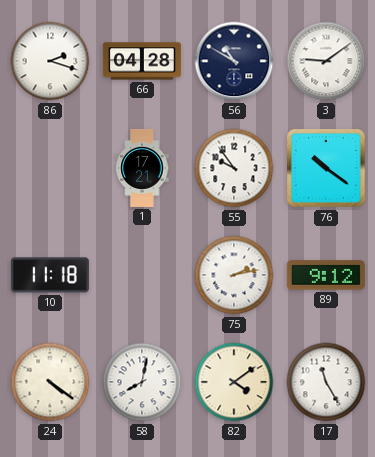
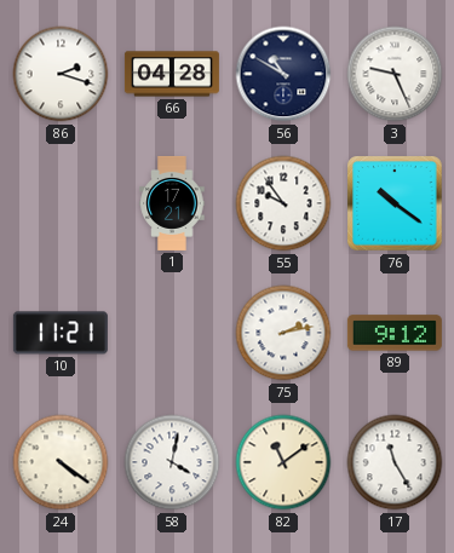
3: 9:09 -> 9:26 (395, 74)
10: 11:18 -> 11:21 (61, 333)
58: 8:02 -> 4:02 (172, 462)
82: 4:09 -> 11:09 (283, 462)
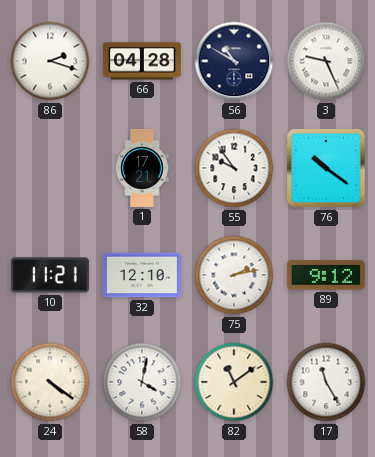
32: none -> 12:10 (142, 275)
